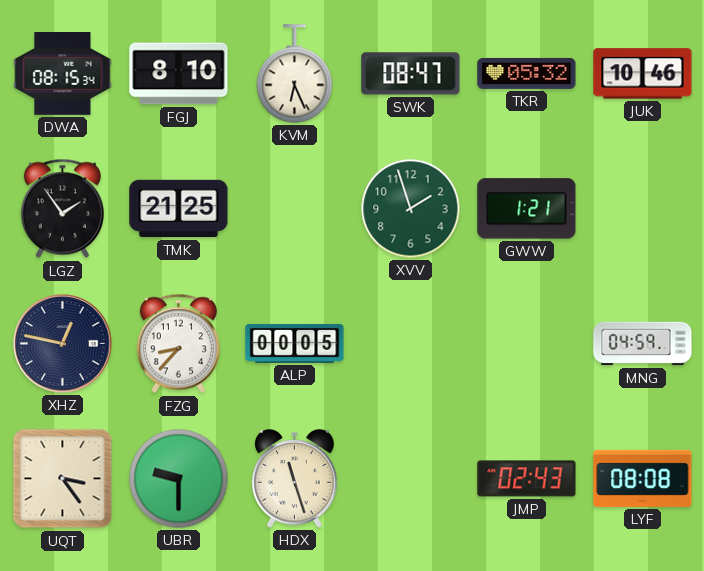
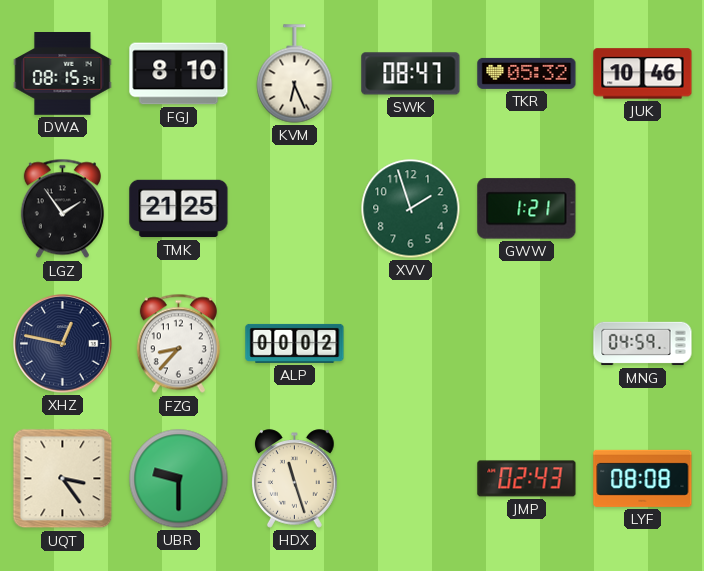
ALP: 00:05 -> 00:02 (295, 343)
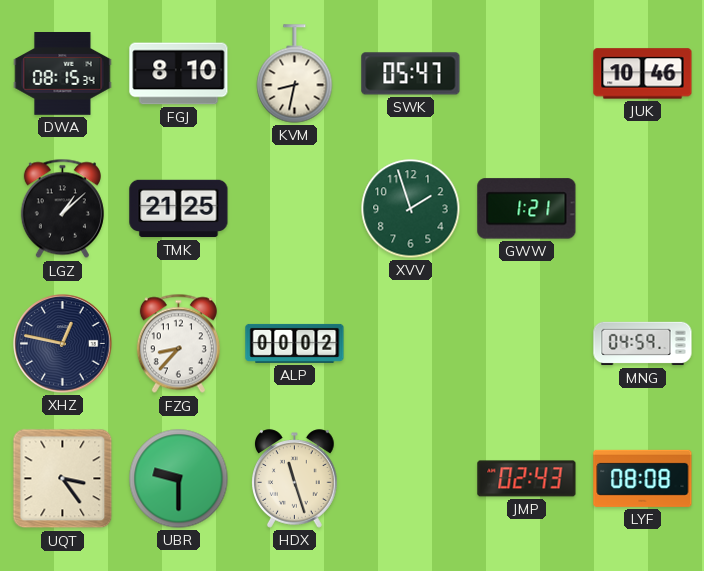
KVM: 6:26 -> 8:32 (295, 74)
SWK: 08:47 -> 05:47 (411, 74)
TKR: 05:32 -> none (527, 73)
LGZ: 1:54 -> 1:08 (62, 209)
